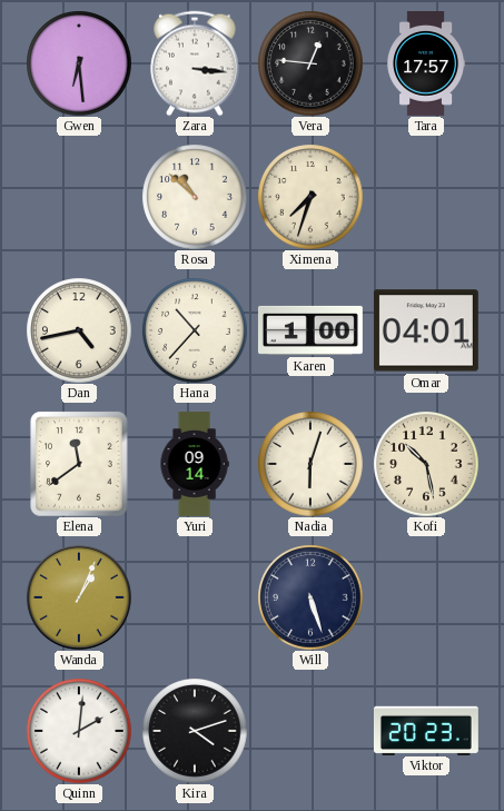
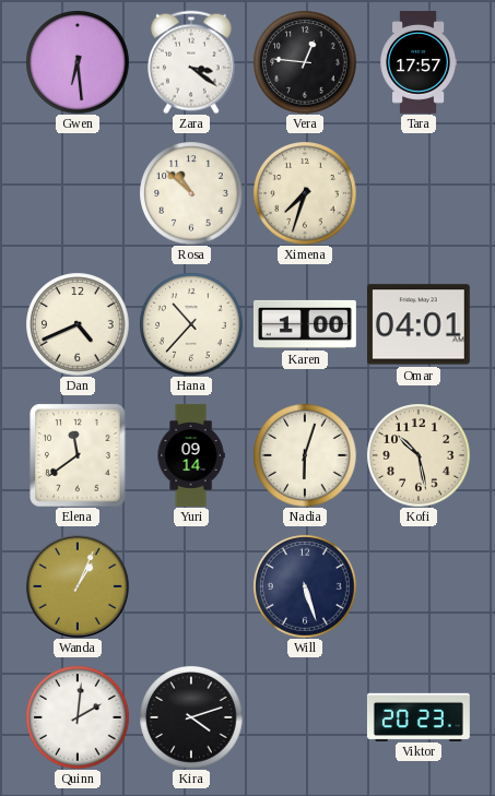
Zara: 3:16 -> 3:21 (191, 62)
Dan: 4:43 -> 4:41 (78, 324)
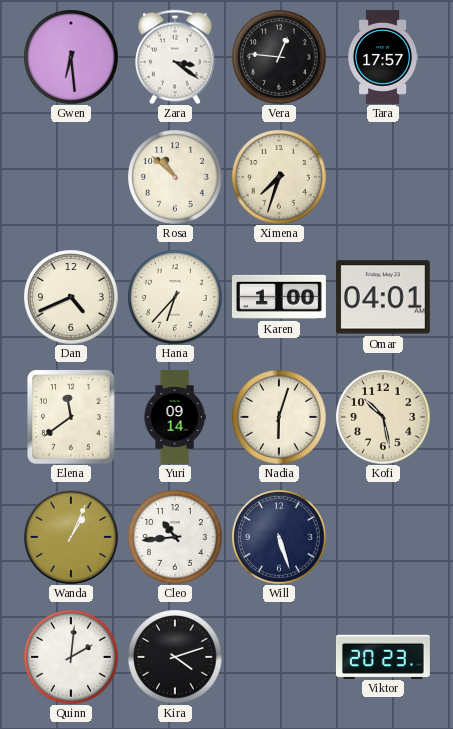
Hana: 10:37 -> 6:37 (175, 297)
Cleo: none -> 10:44 (175, 537)
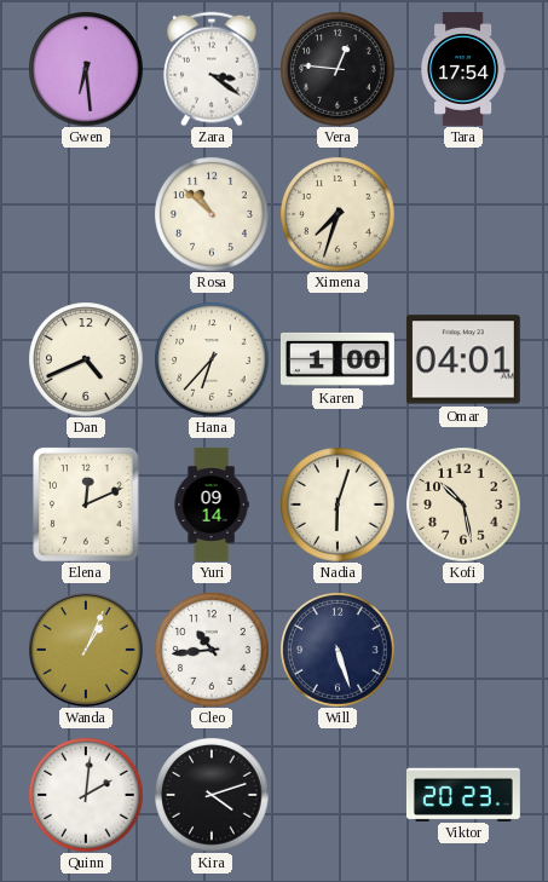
Tara: 17:57 -> 17:54 (463, 69)
Elena: 11:39 -> 12:11 (86, 505)
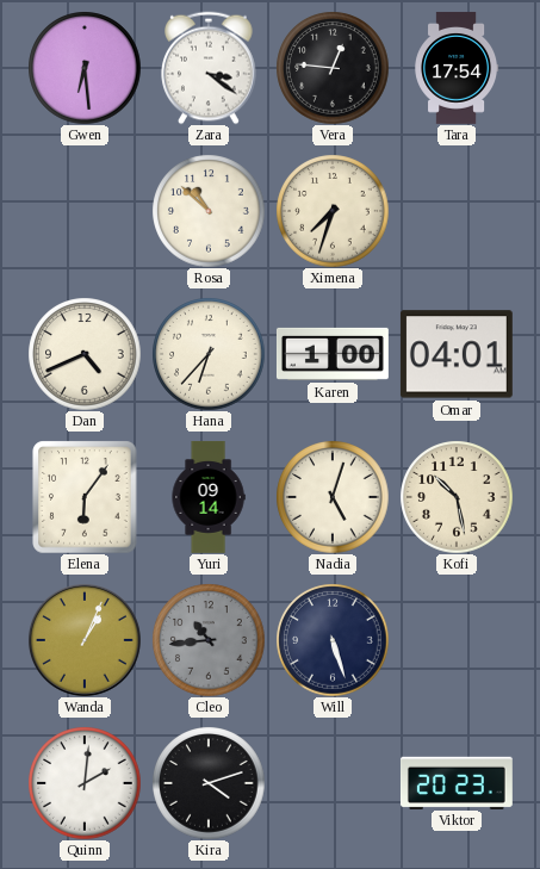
Elena: 12:11 -> 6:06 (85, 497)
Nadia: 6:03 -> 5:03 (333, 497)
Cleo dial: white -> grey (209, 640)
